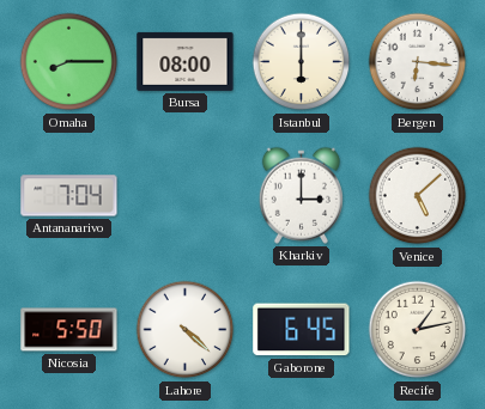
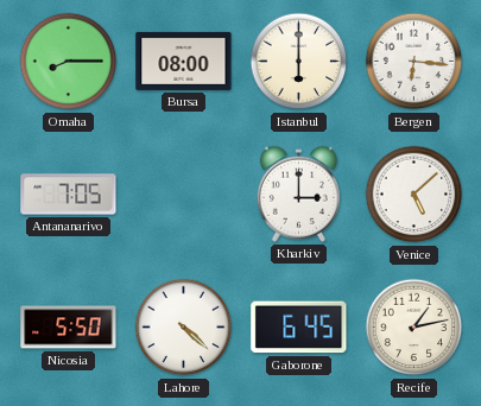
Antananarivo: 7:04 -> 7:05 (69, 195)
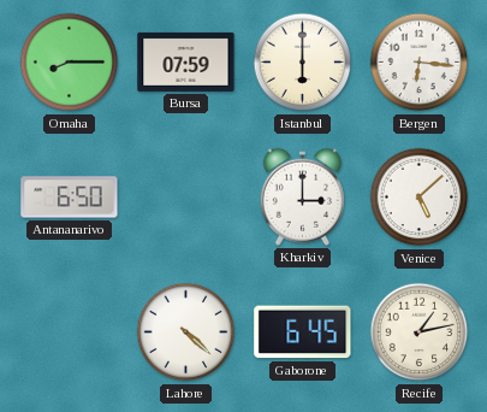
Bursa: 08:00 -> 07:59 (186, 61)
Antananarivo: 7:05 -> 6:50 (70, 198)
Nicosia: 5:50 -> none (69, 328)
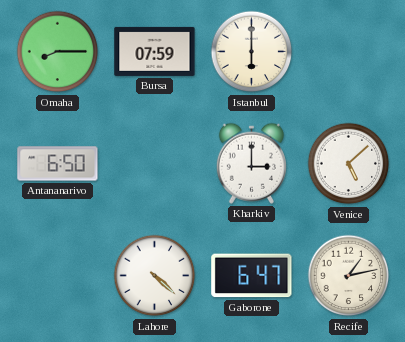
Bergen: 6:16 -> none (420, 63)
Gaborone: 6:45 -> 6:47 (252, 276)
